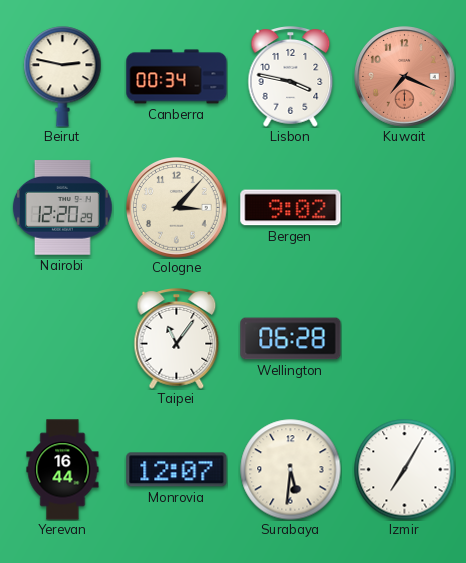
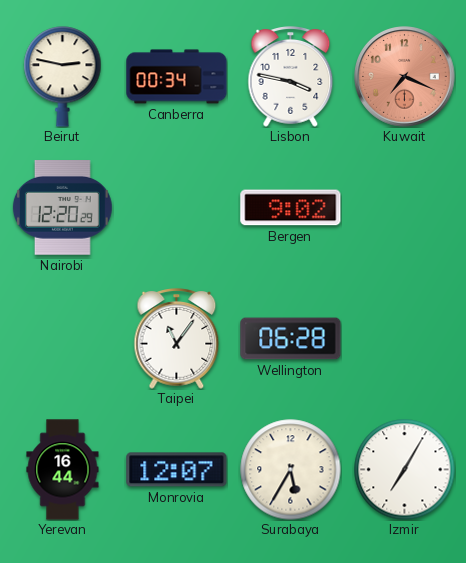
Cologne: 3:07 -> none (177, 208)
Surabaya: 5:31 -> 5:35 (291, 470)
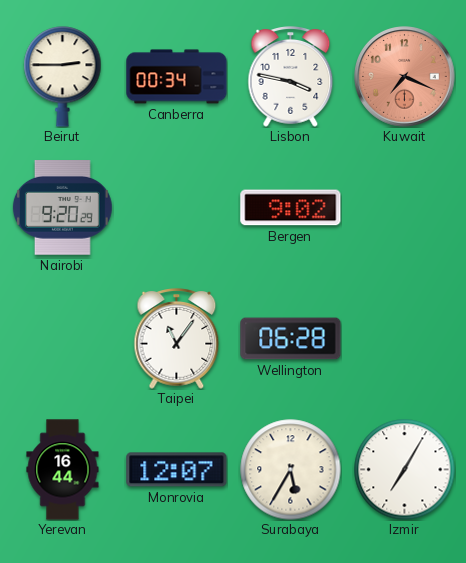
Beirut: 2:47 -> 2:45 (63, 77)
Nairobi: 12:20 -> 9:20 (62, 208)
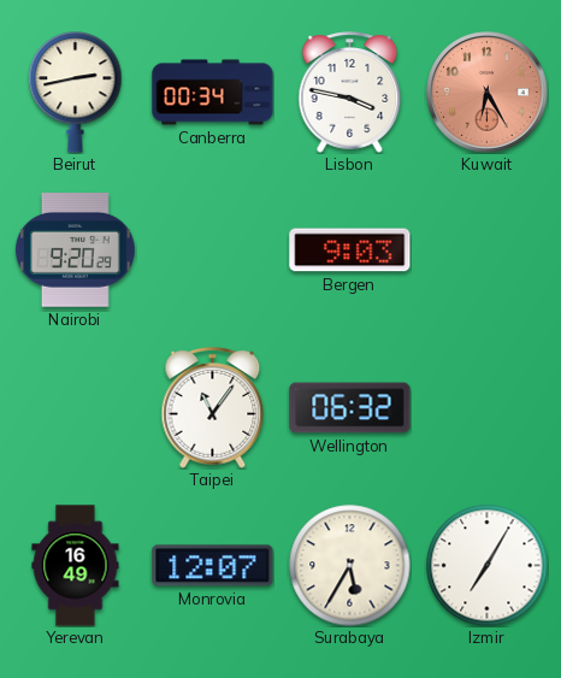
Beirut: 2:45 -> 2:43 (76, 93)
Kuwait: 7:19 -> 6:25 (488, 93)
Bergen: 9:02 -> 9:03 (350, 250)
Wellington: 06:28 -> 06:32 (350, 408)
Yerevan: 16:44 -> 16:49 (76, 566)
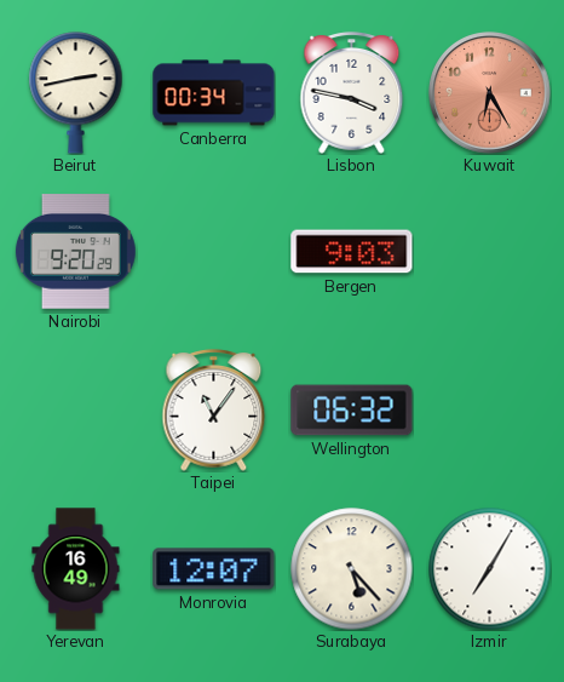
Surabaya: 5:35 -> 5:23 (352, 569)
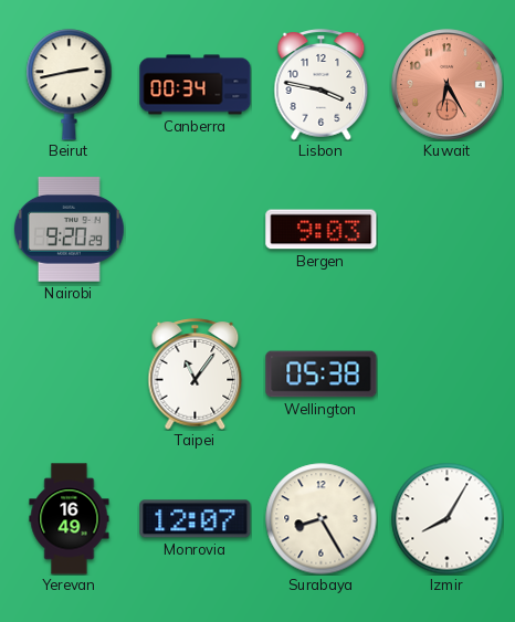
Wellington: 06:32 -> 05:38 (322, 375)
Surabaya: 5:23 -> 8:25 (322, 519)
Izmir: 7:05 -> 8:05 (448, 519)
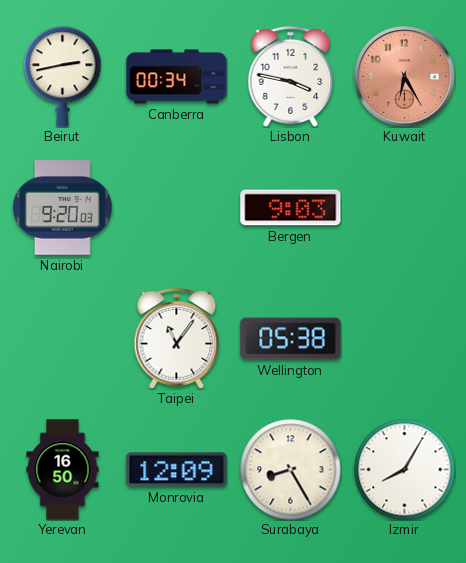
Nairobi: 9:20:29 -> 9:20:03 (62, 208)
Yerevan: 16:49 -> 16:50 (63, 470)
Monrovia: 12:07 -> 12:09 (177, 470)
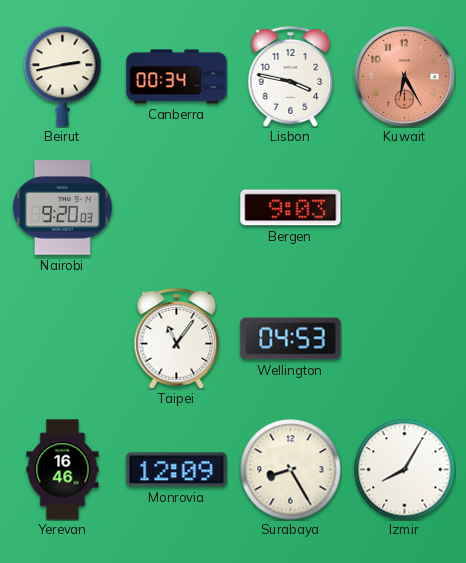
Wellington: 05:38 -> 04:53 (291, 339)
Yerevan: 16:50 -> 16:46 (63, 470)
